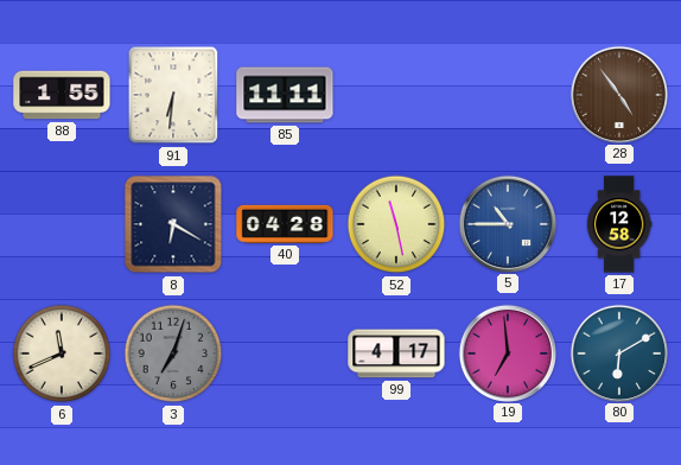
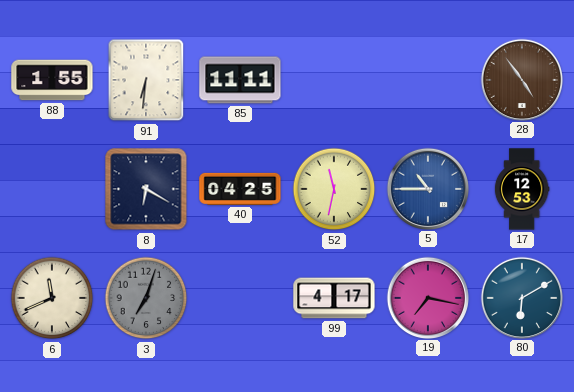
40: 04:28 -> 04:25 (240, 189)
52: 11:28 -> 11:32 (334, 189)
17: 12:58 -> 12:53 (522, 189)
19: 6:59 -> 7:17 (427, 297)
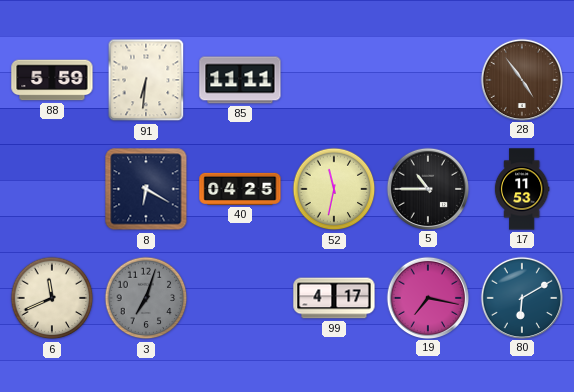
88: 1:55 -> 5:59 (52, 80)
5 dial: blue -> black (427, 188)
17: 12:53 -> 11:53 (522, 189)
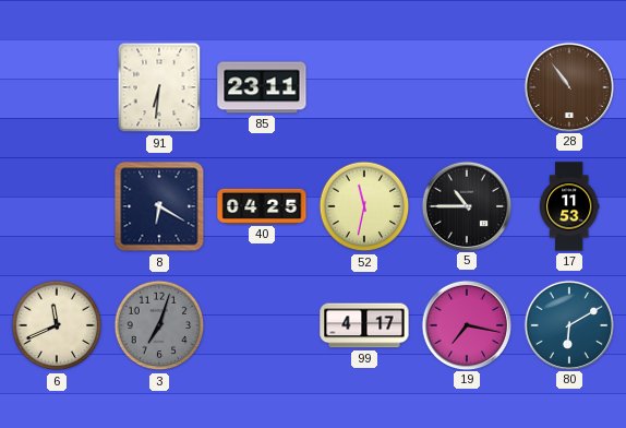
88: 5:59 -> none (52, 80)
85: 11:11 -> 23:11 (262, 87)
28: 4:54 -> 10:54 (568, 86)
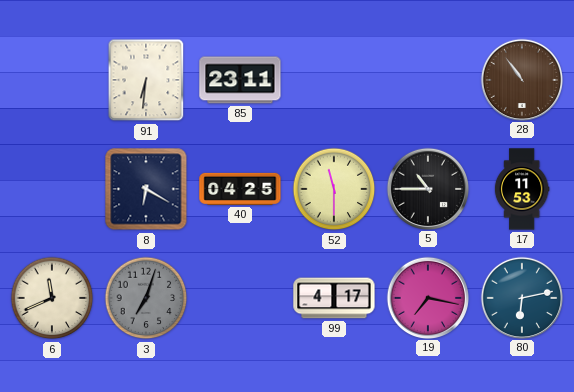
52: 11:32 -> 11:30 (334, 189)
80: 6:10 -> 6:13 (521, 297)
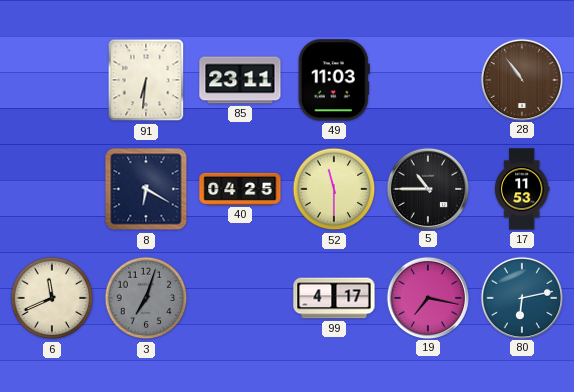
49: none -> 11:03 (334, 80)
